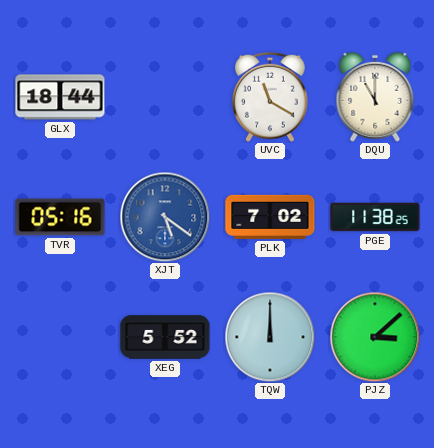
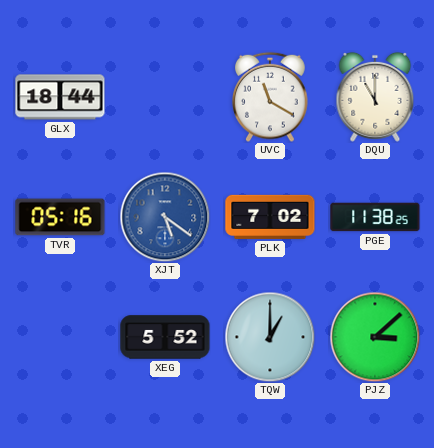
TQW: 12:00 -> 1:00 (270, 337)
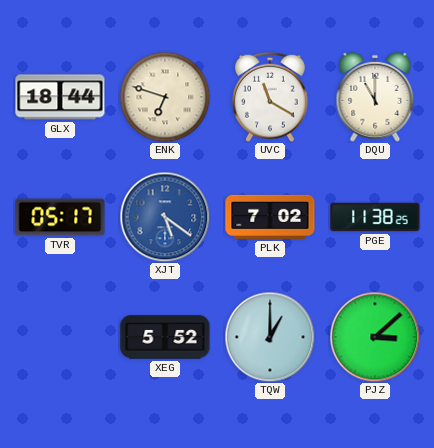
ENK: none -> 6:48 (165, 97)
TVR: 05:16 -> 05:17 (60, 217)
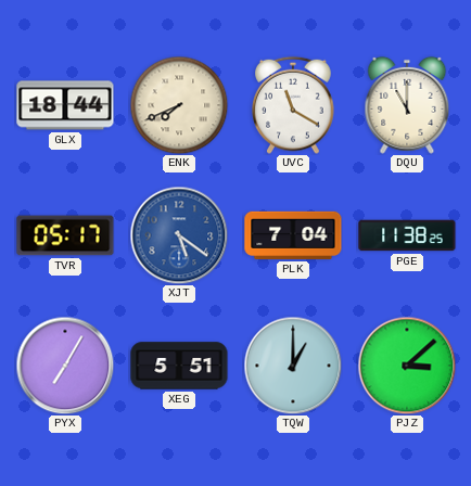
ENK: 6:48 -> 7:41 (179, 105)
PLK: 7:02 -> 7:04 (293, 235)
PYX: none -> 7:05 (65, 366)
XEG: 5:52 -> 5:51 (179, 366)
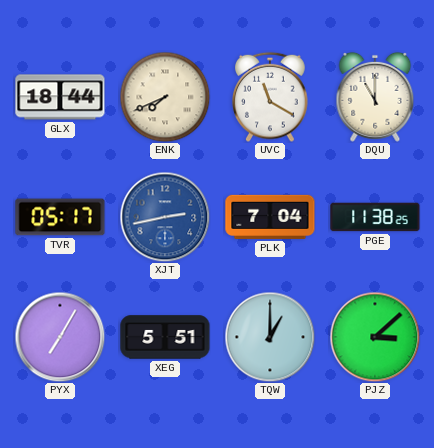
XJT: 5:21 -> 2:43 (165, 217)
